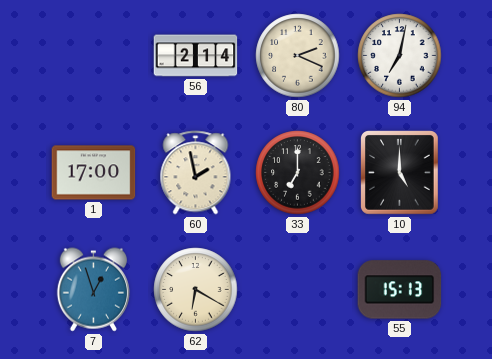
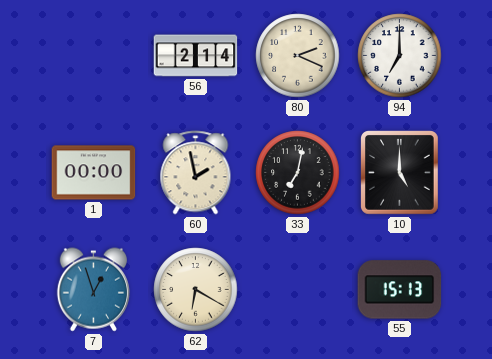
94: 7:02 -> 7:00 (400, 56)
1: 17:00 -> 00:00 (94, 173)
33: 7:00 -> 7:02 (298, 173)
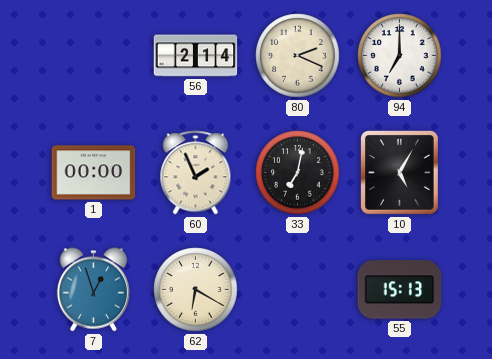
60: 1:58 -> 1:56 (196, 173)
10: 5:00 -> 5:05 (400, 173)
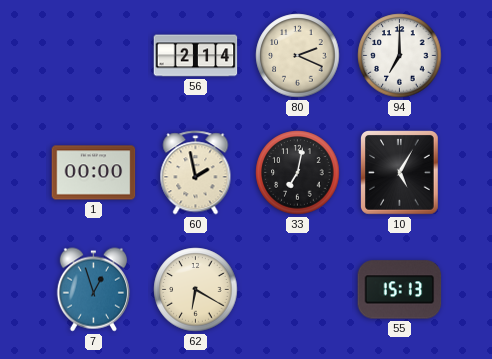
60: 1:56 -> 1:58 (196, 173)
